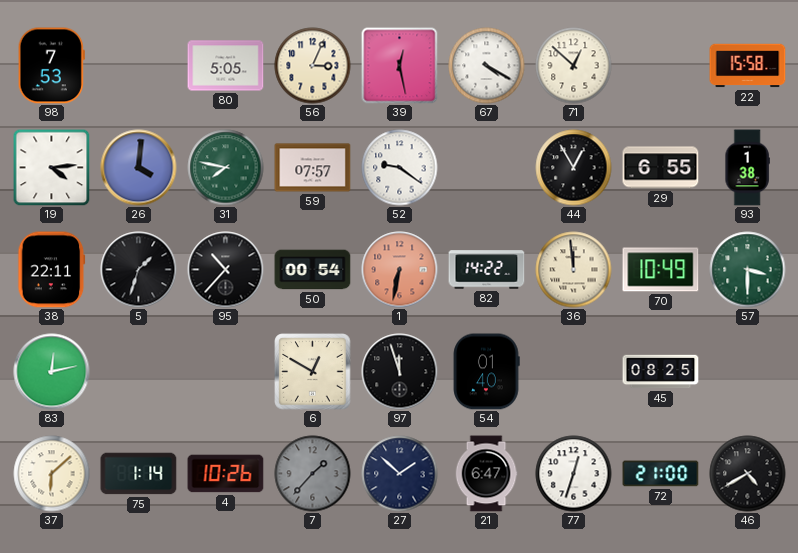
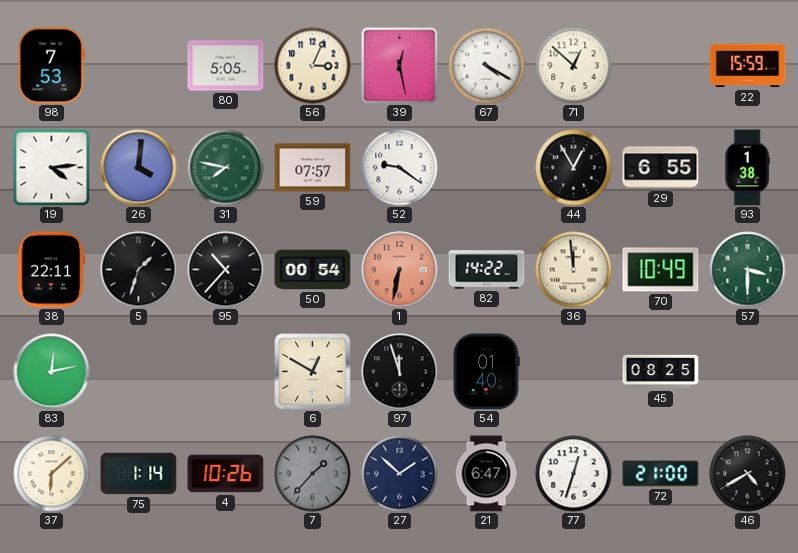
22: 15:58 -> 15:59 (748, 66)
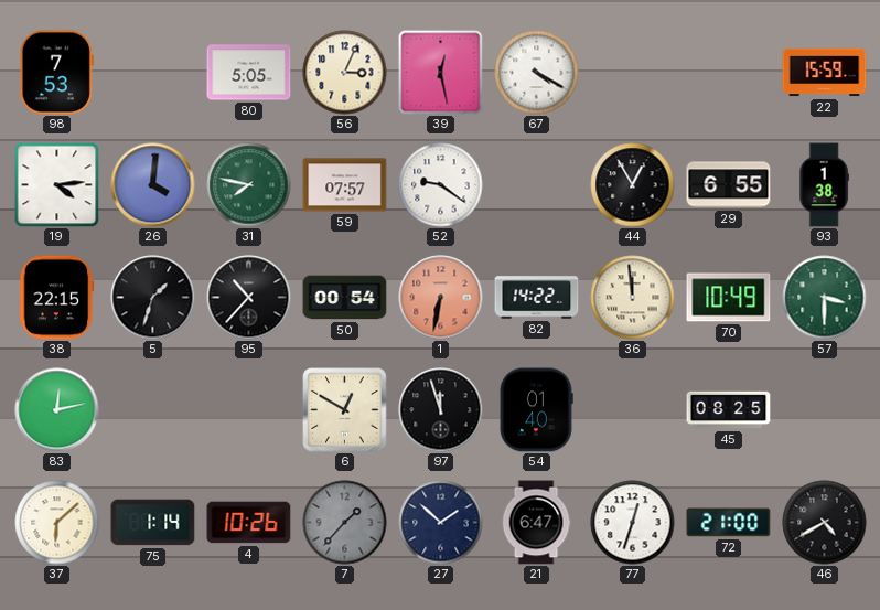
71: 12:52 -> none (574, 66)
38: 22:11 -> 22:15 (57, 298)
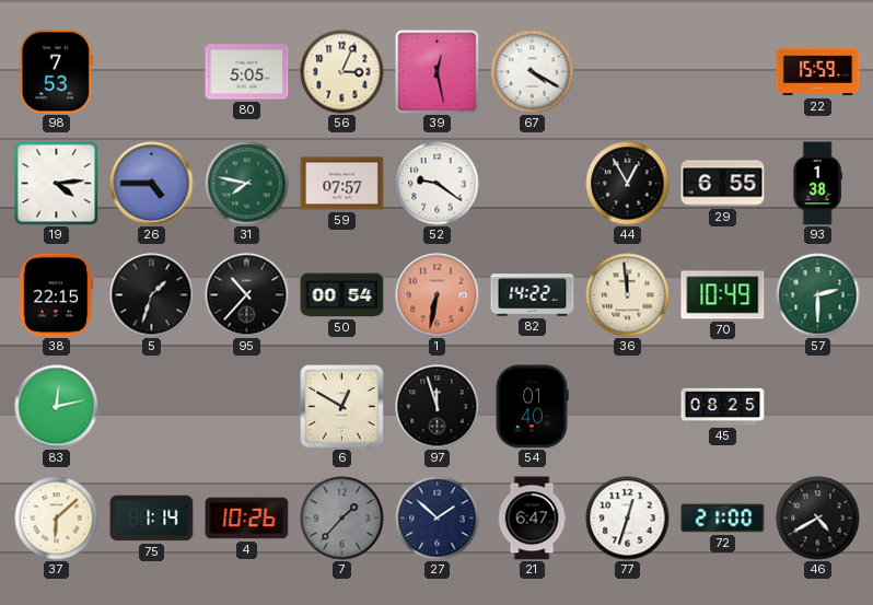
26: 4:01 -> 4:45 (152, 184)
57: 3:30 -> 2:30 (818, 295)
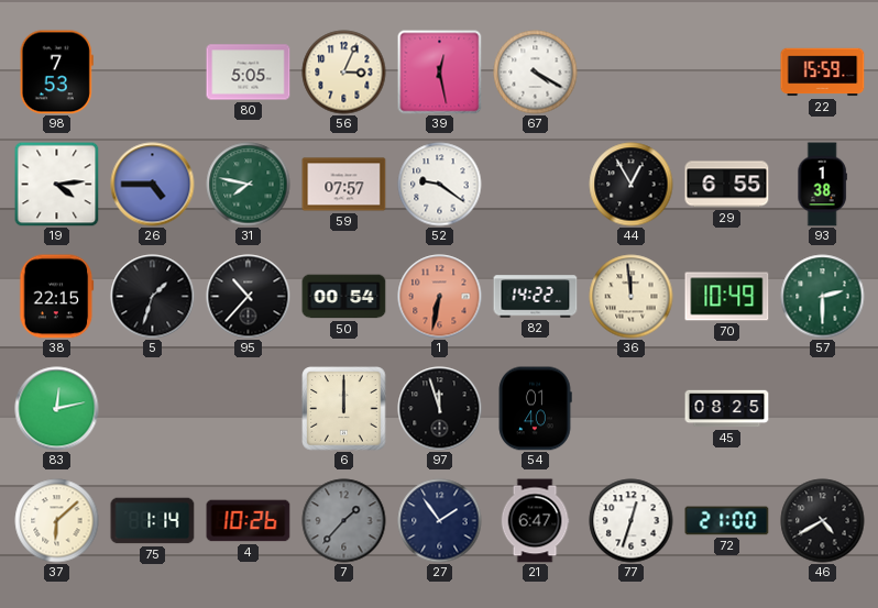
6: 12:50 -> 12:00 (344, 409)
27: 1:52 -> 1:54 (440, 521)
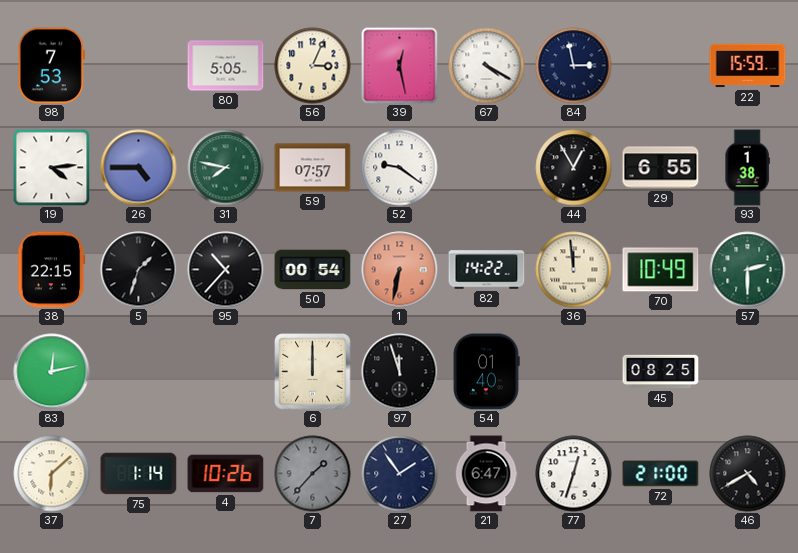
84: none -> 2:58 (574, 66)
